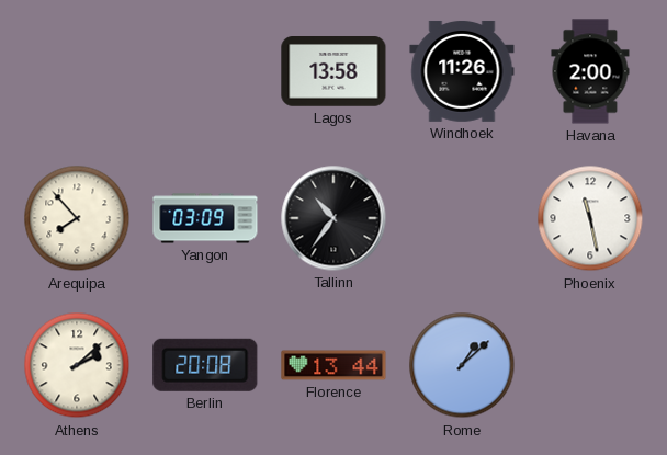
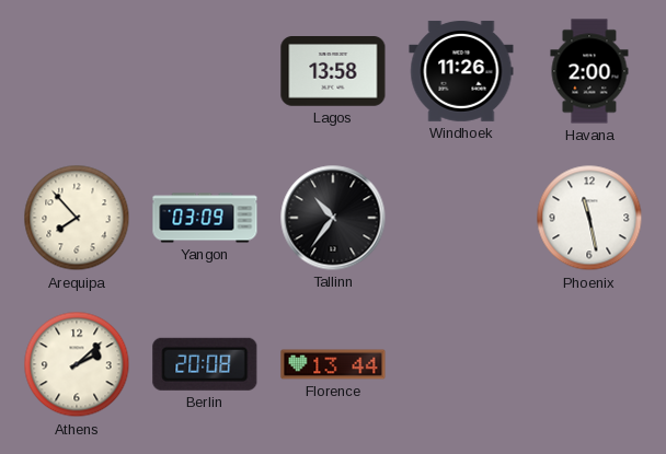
Rome: 1:08 -> none (462, 365)
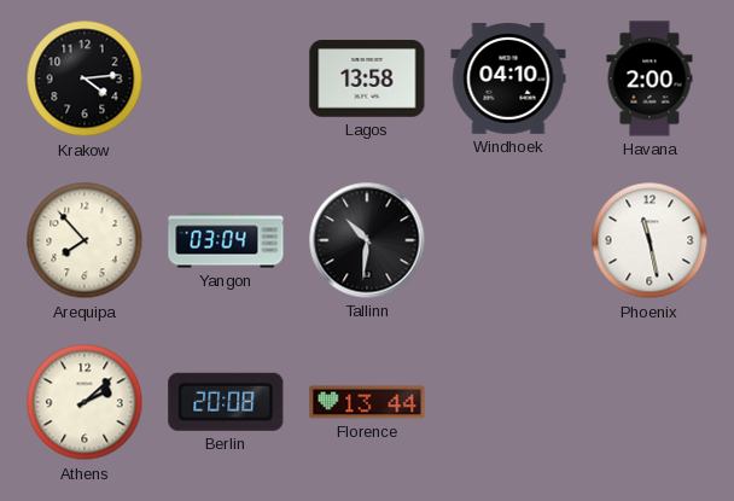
Krakow: none -> 4:14 (85, 78)
Windhoek: 11:26 -> 04:10 (508, 78)
Yangon: 03:09 -> 03:04 (226, 240)
Tallinn: 10:36 -> 10:31 (367, 240)
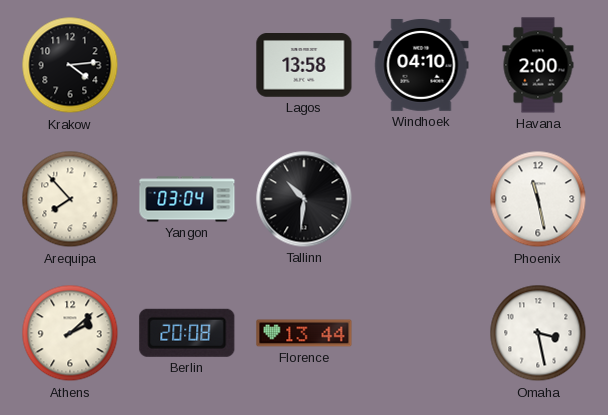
Omaha: none -> 3:28 (538, 333)
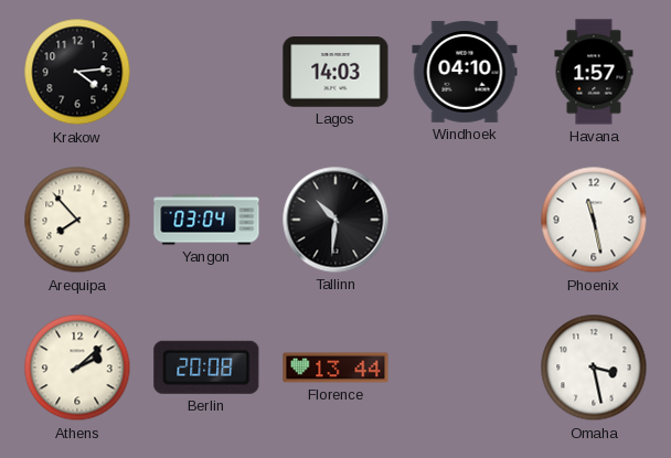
Lagos: 13:58 -> 14:03 (335, 73)
Havana: 2:00 -> 1:57 (594, 72)
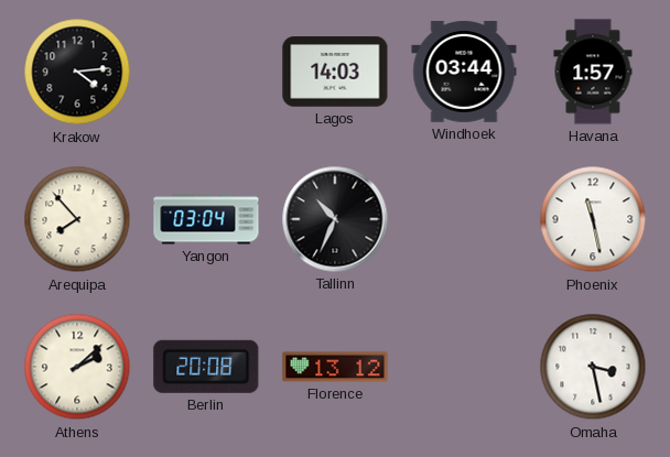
Windhoek: 04:10 -> 03:44 (464, 72)
Tallinn: 10:31 -> 10:34 (335, 219)
Florence: 13:44 -> 13:12 (335, 367)
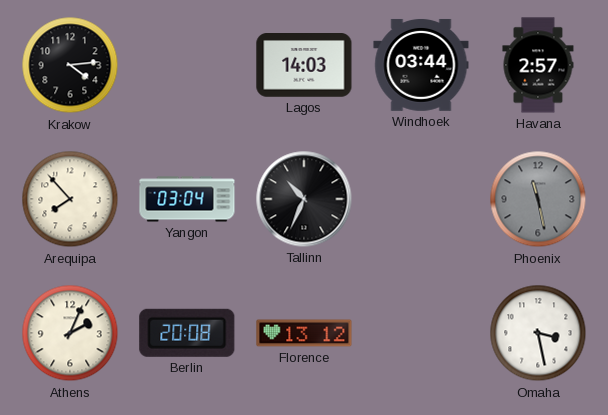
Havana: 1:57 -> 2:57 (538, 65)
Phoenix dial: white -> grey (538, 199)
Athens: 2:08 -> 2:04 (70, 333)
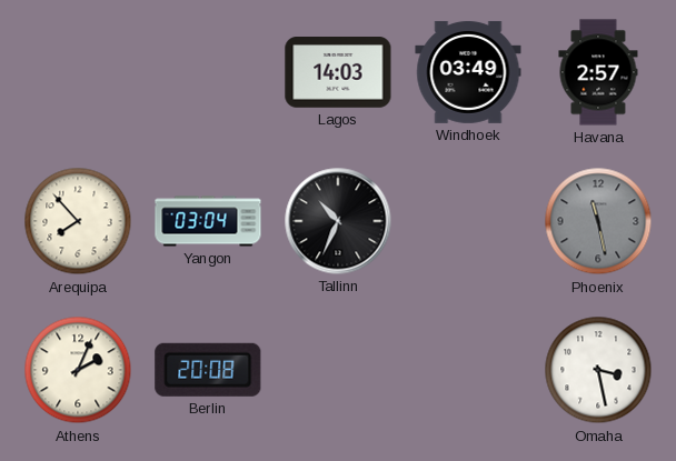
Krakow: 4:14 -> none (70, 65)
Windhoek: 03:44 -> 03:49 (468, 72)
Florence: 13:12 -> none (304, 333)
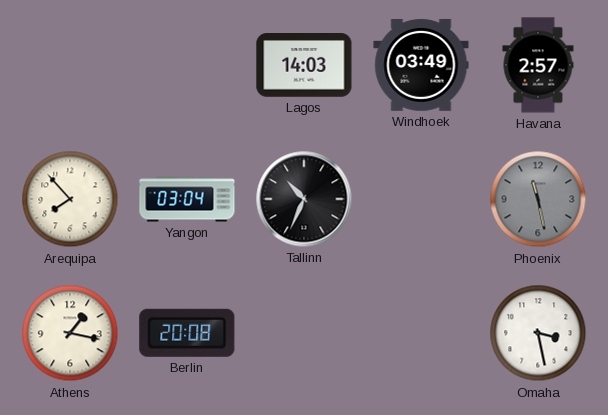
Athens: 2:04 -> 1:17 (70, 333)
